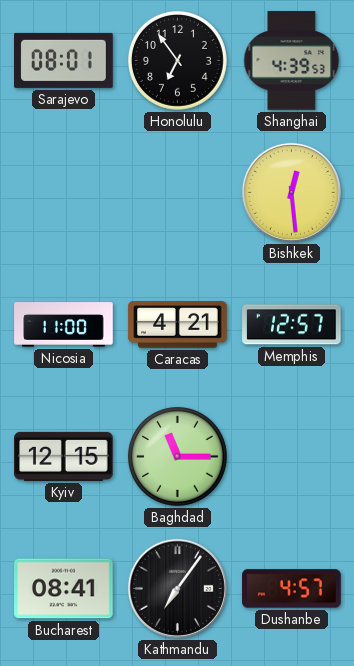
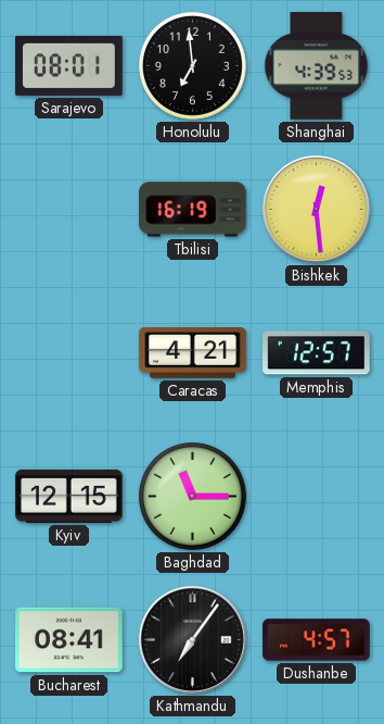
Honolulu: 6:54 -> 6:59 (192, 65)
Tbilisi: none -> 16:19 (193, 210)
Nicosia: 11:00 -> none (64, 325)
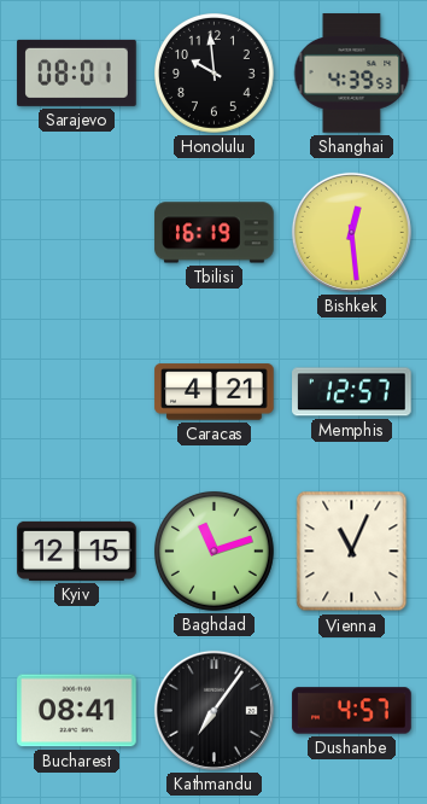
Honolulu: 6:59 -> 9:59 (213, 72)
Baghdad: 11:15 -> 11:12 (213, 550)
Vienna: none -> 11:04 (352, 552)
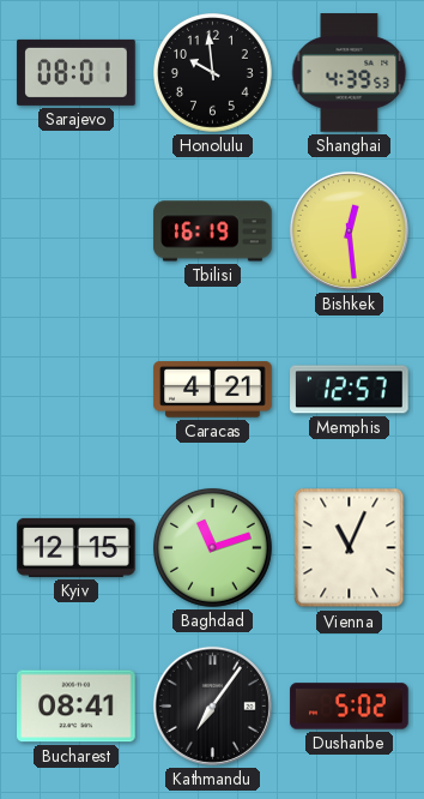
Dushanbe: 4:57 -> 5:02 (350, 707)
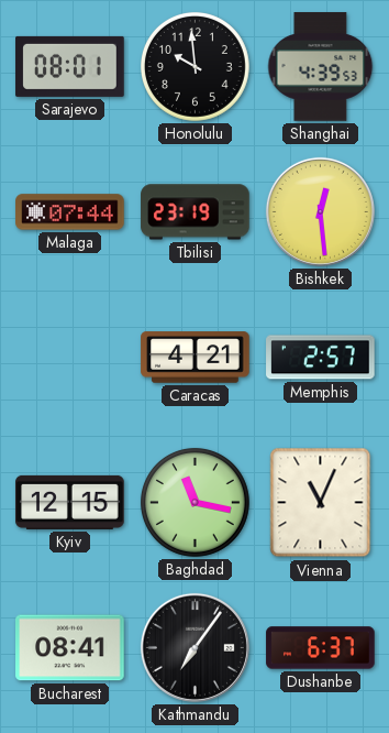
Malaga: none -> 07:44 (70, 212)
Tbilisi: 16:19 -> 23:19 (196, 212)
Memphis: 12:57 -> 2:57 (321, 358)
Baghdad: 11:12 -> 11:17 (194, 502)
Dushanbe: 5:02 -> 6:37 (321, 648)
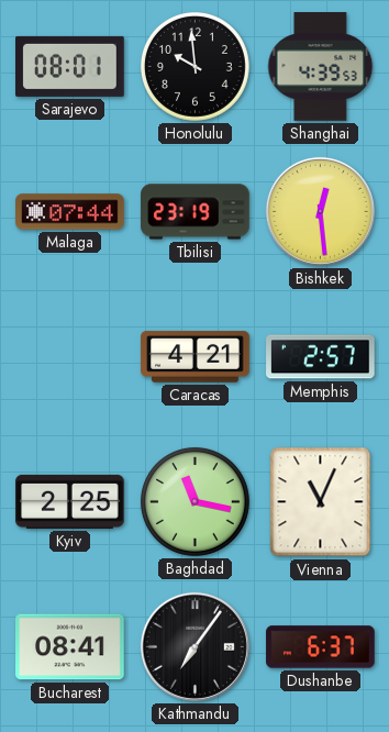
Kyiv: 12:15 -> 2:25 (70, 501)
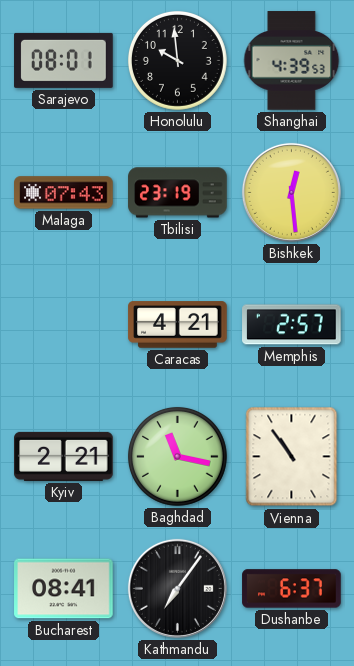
Malaga: 07:44 -> 07:43 (64, 193)
Kyiv: 2:25 -> 2:21 (64, 456)
Vienna: 11:04 -> 10:54 (292, 457)
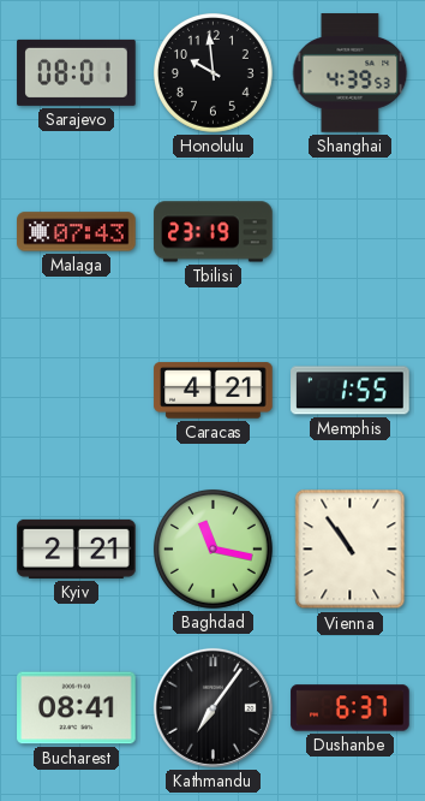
Bishkek: 12:29 -> none (291, 192)
Memphis: 2:57 -> 1:55 (351, 391)
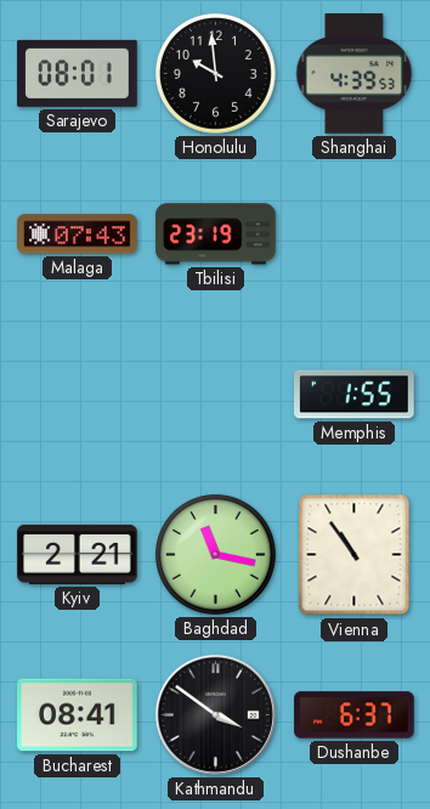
Caracas: 4:21 -> none (214, 391)
Kathmandu: 7:06 -> 3:51 (215, 714)
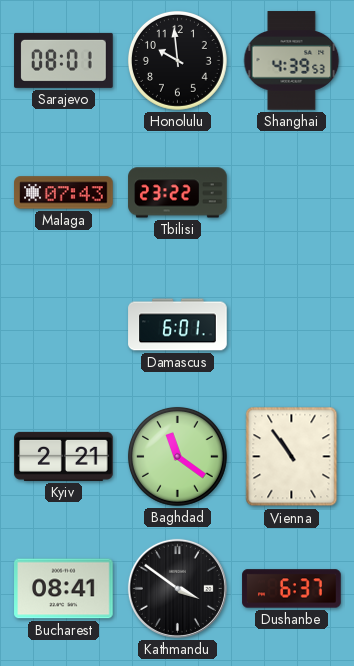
Tbilisi: 23:19 -> 23:22 (178, 193)
Damascus: none -> 6:01 (178, 325)
Memphis: 1:55 -> none (355, 395)
Baghdad: 11:17 -> 11:21 (177, 456)
